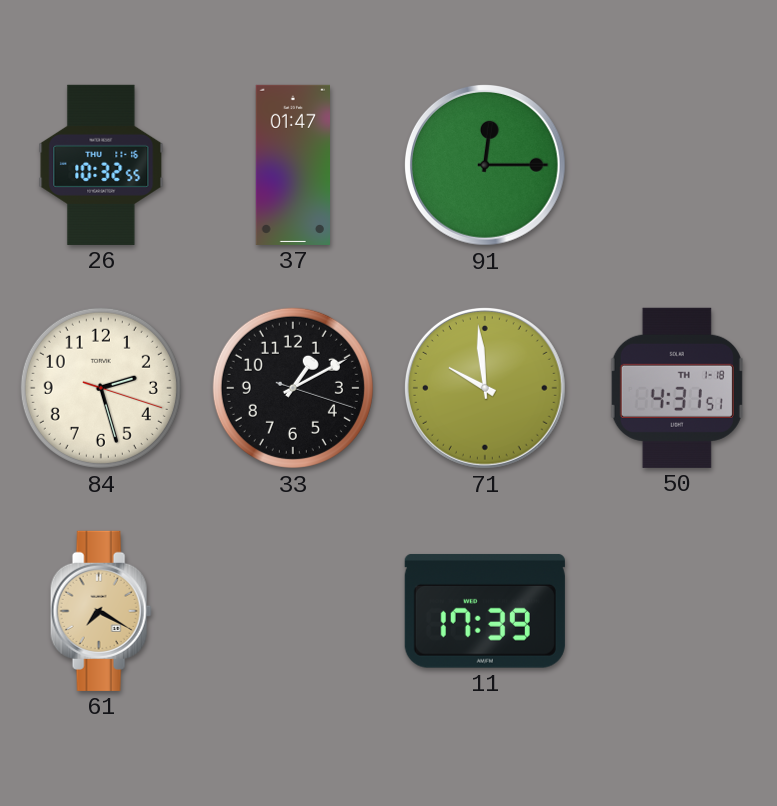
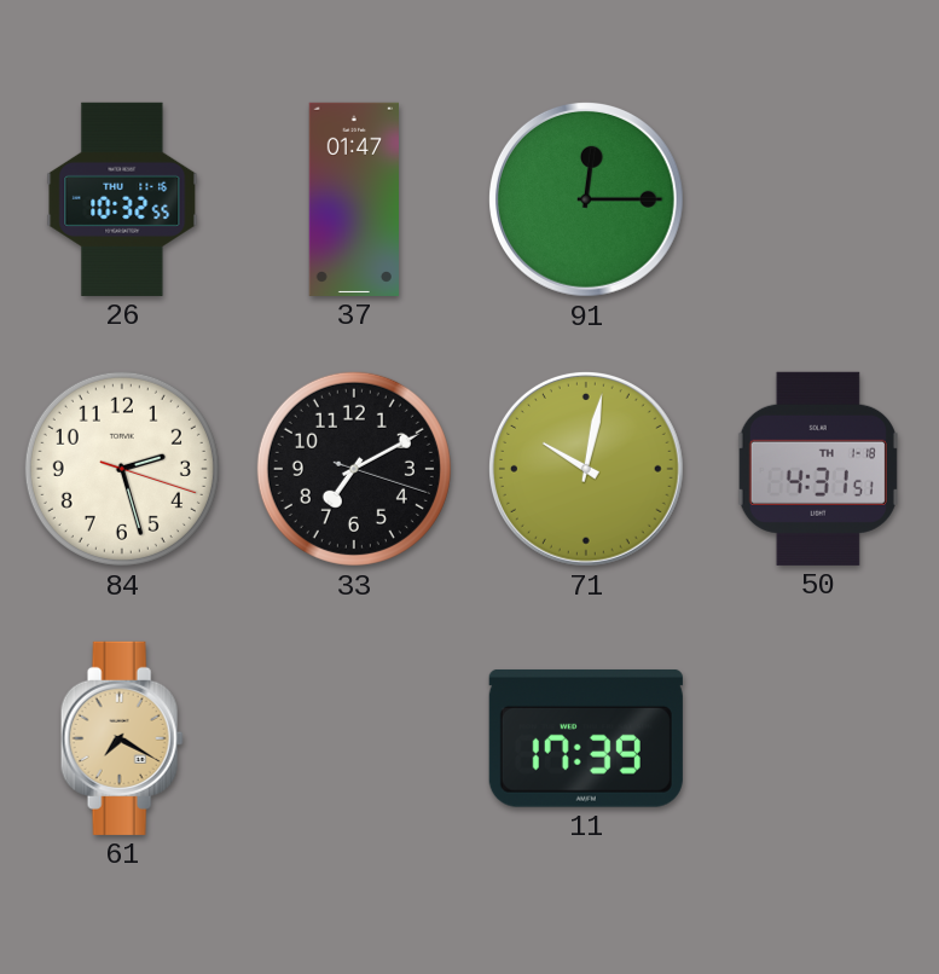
33: 1:10 -> 7:10 (354, 469)
71: 9:59 -> 10:02 (586, 469)
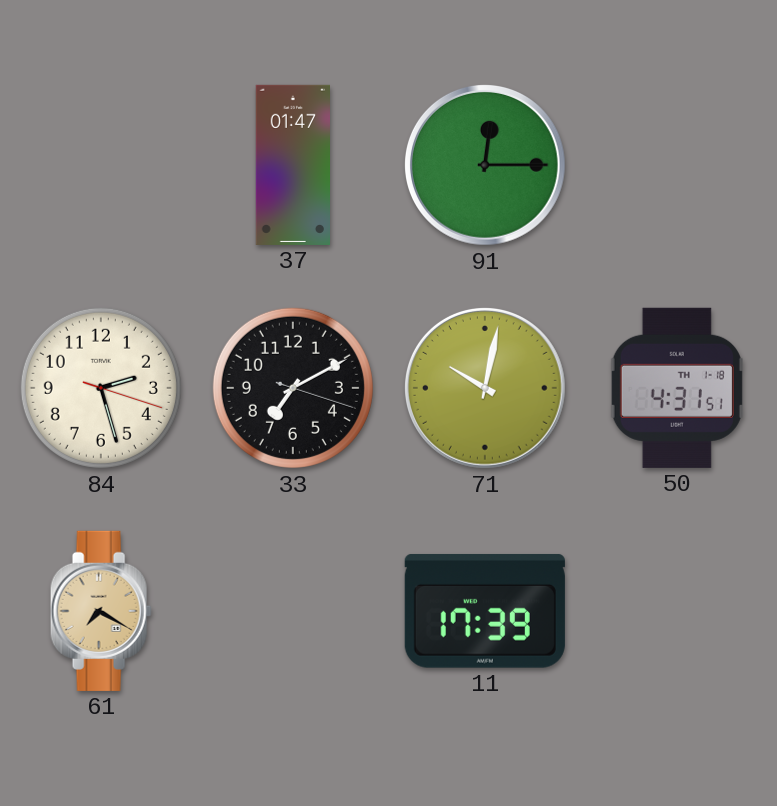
26: 10:32 -> none (122, 199)
